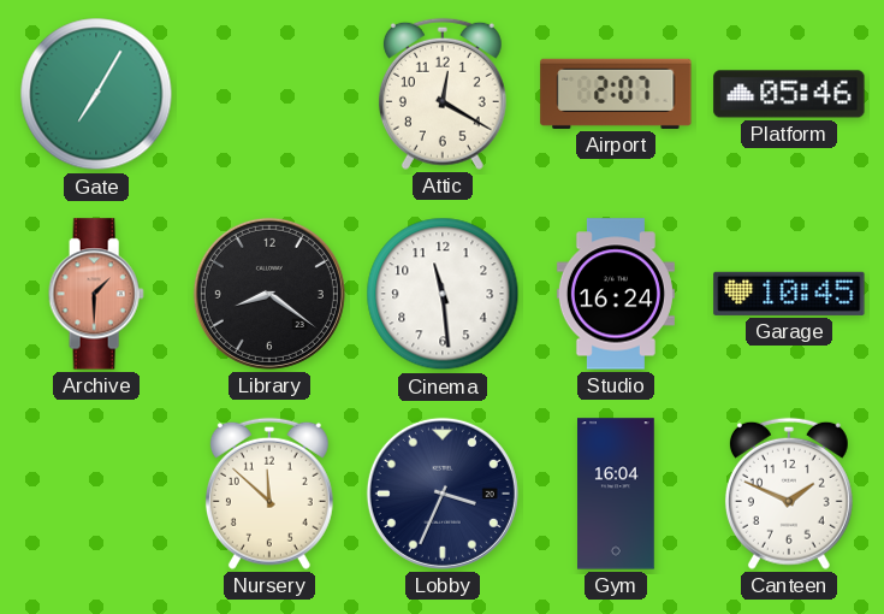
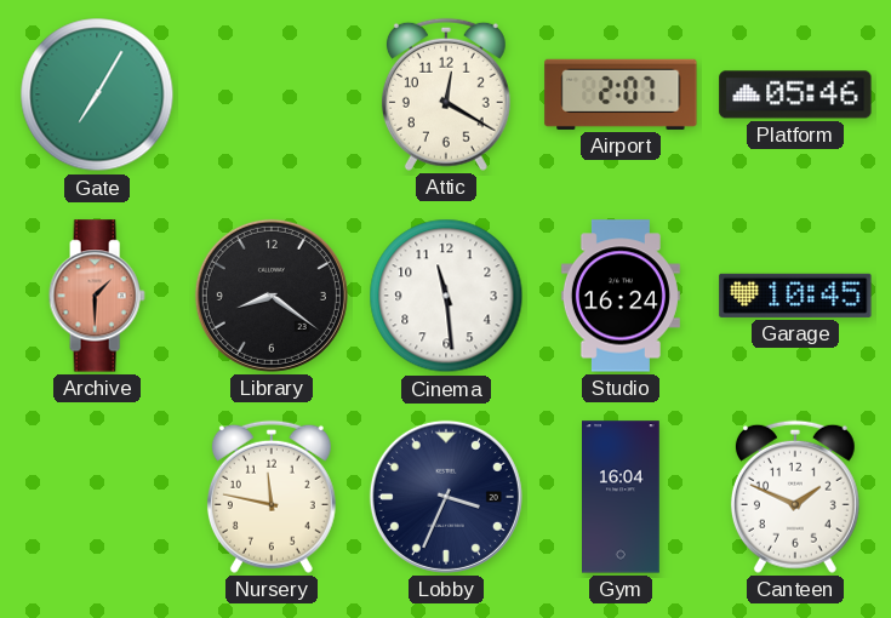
Nursery: 11:52 -> 11:47 (272, 497)
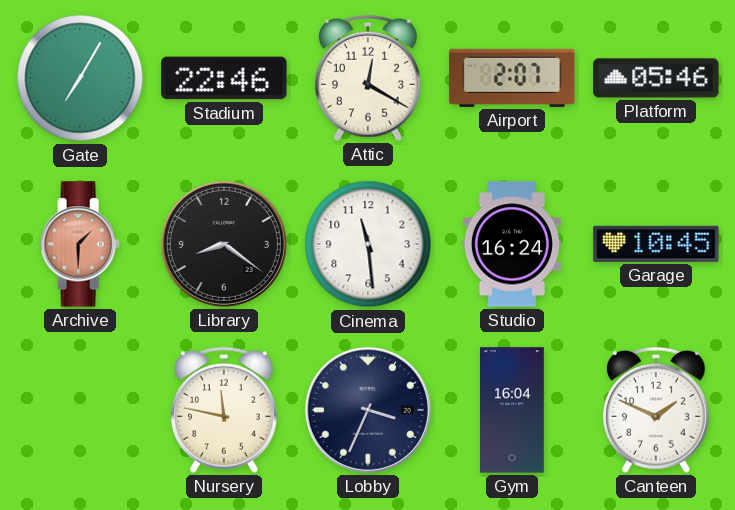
Stadium: none -> 22:46 (224, 78)
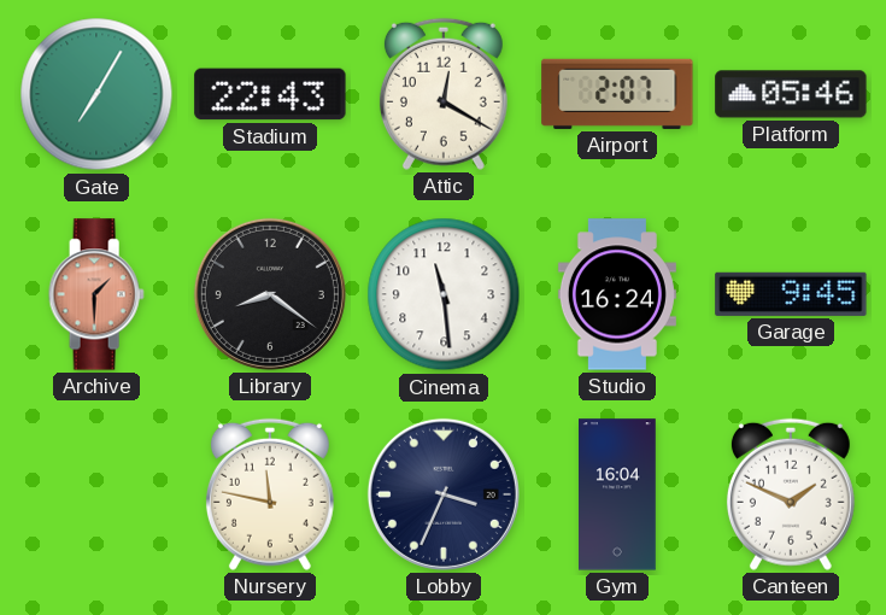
Stadium: 22:46 -> 22:43 (270, 94)
Garage: 10:45 -> 9:45 (791, 294)
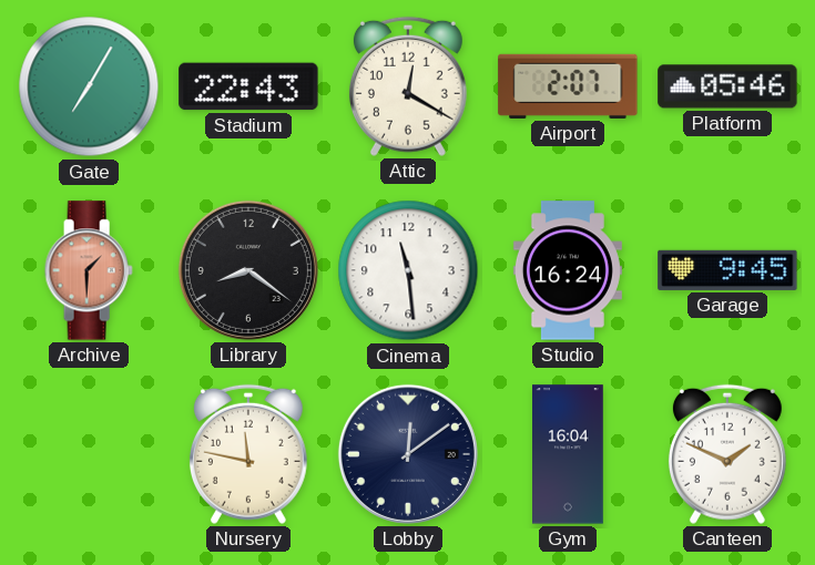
Lobby: 3:34 -> 12:09 (408, 454)
